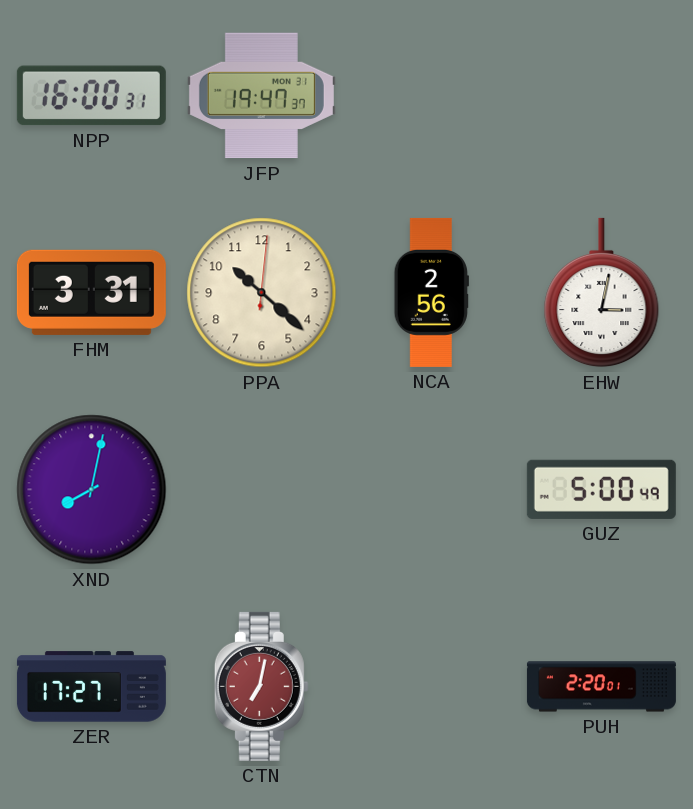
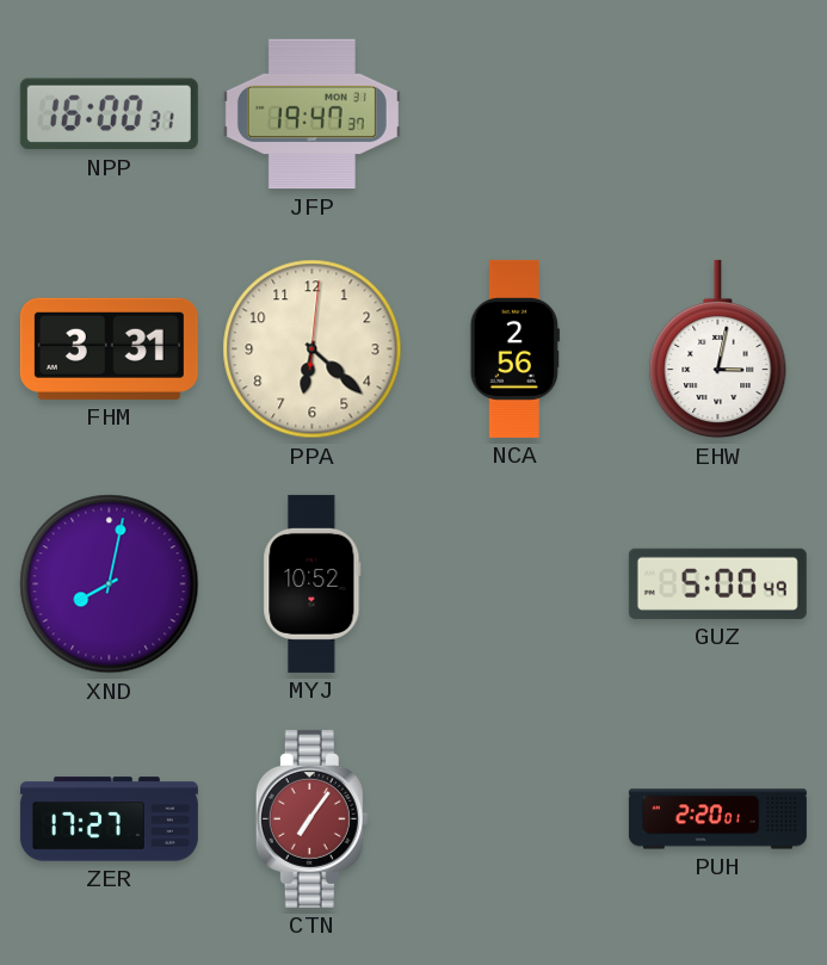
PPA: 10:22 -> 6:22 (313, 349)
MYJ: none -> 10:52 (313, 583)
CTN: 7:02 -> 7:06 (311, 818)
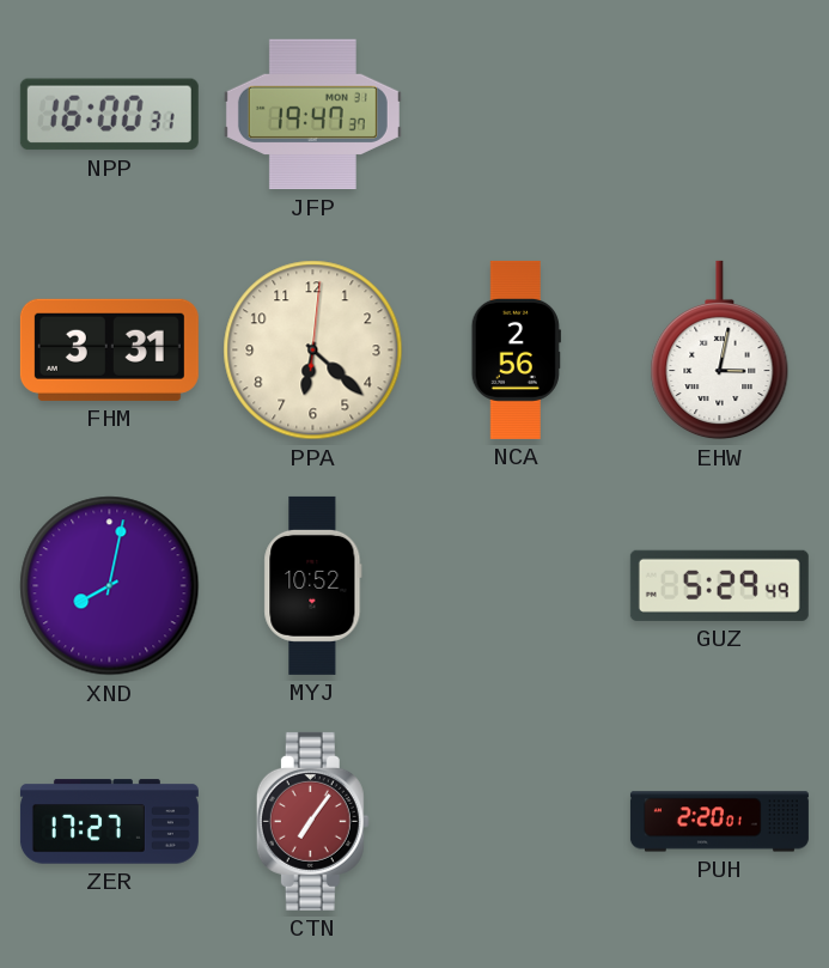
GUZ: 5:00 -> 5:29 (719, 585)
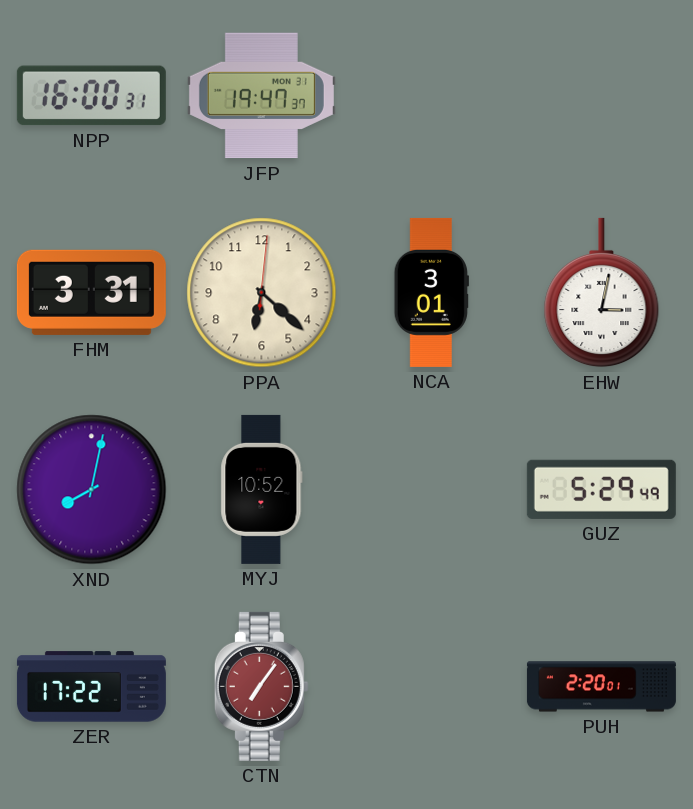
NCA: 2:56 -> 3:01 (431, 292)
ZER: 17:27 -> 17:22 (91, 687)
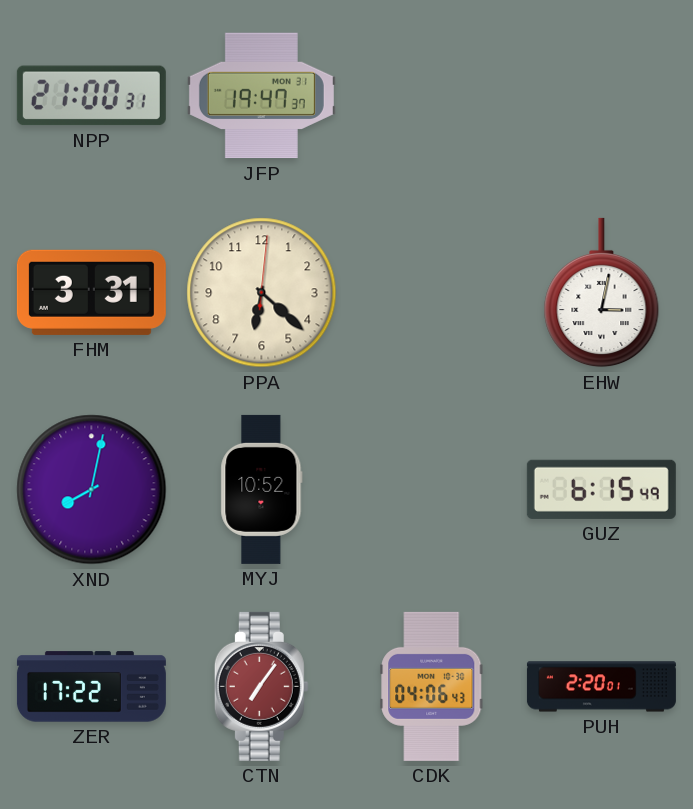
NPP: 16:00 -> 21:00 (91, 96)
NCA: 3:01 -> none (431, 292)
GUZ: 5:29 -> 6:15 (601, 489)
CDK: none -> 04:06 (432, 686)
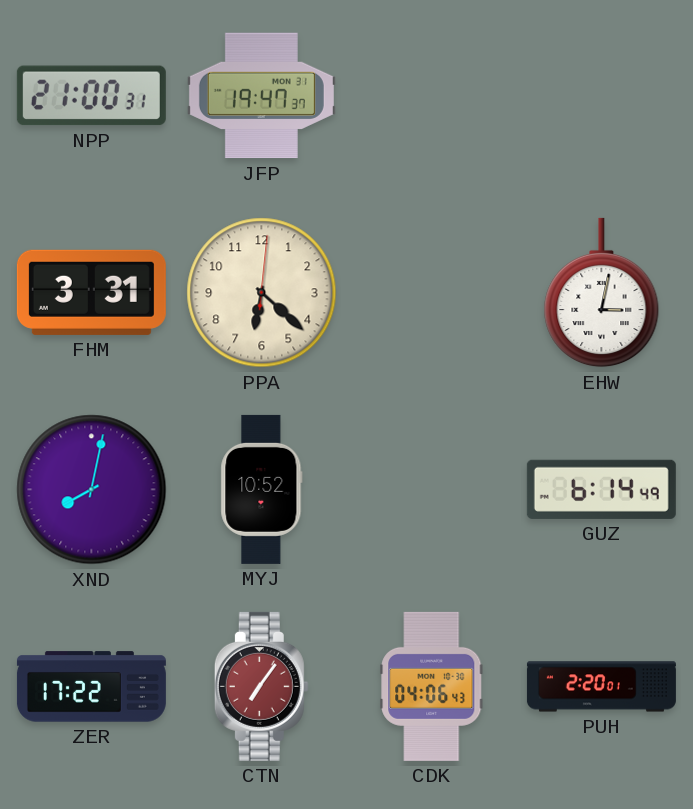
GUZ: 6:15 -> 6:14 (601, 489)
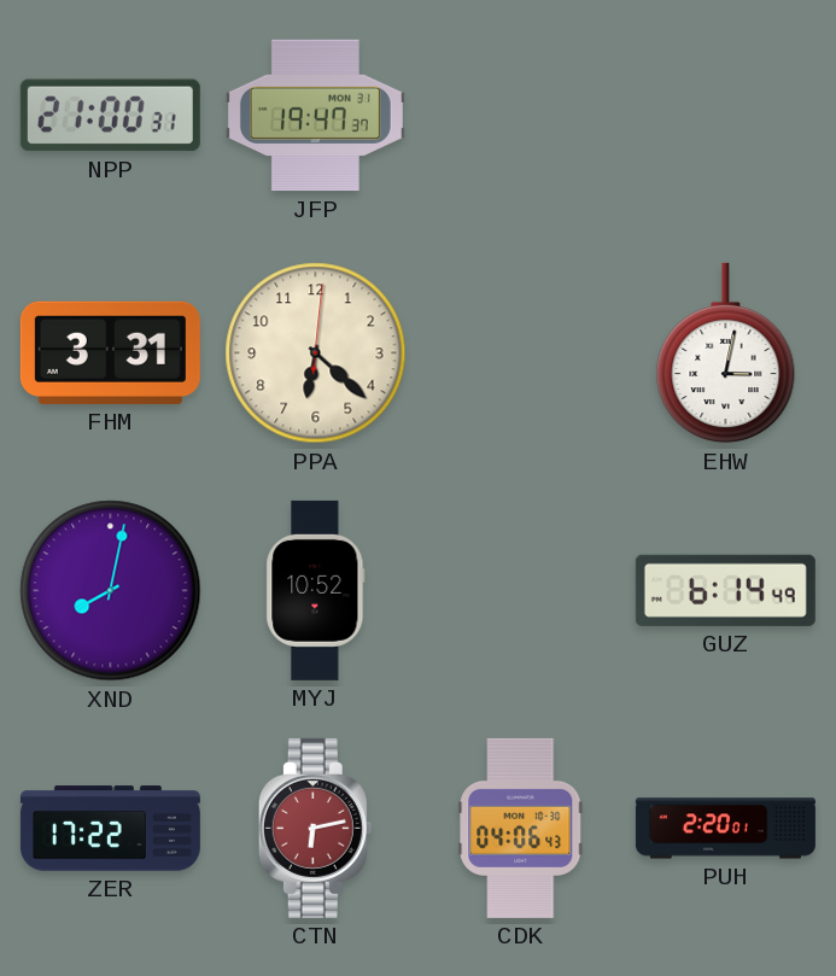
CTN: 7:06 -> 6:13 (315, 828)
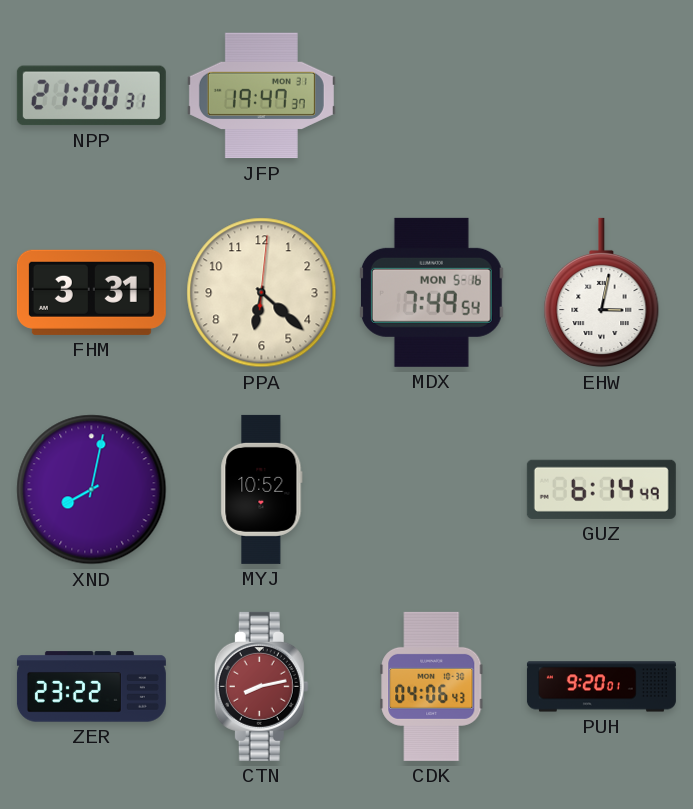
MDX: none -> 7:49 (431, 292)
ZER: 17:22 -> 23:22 (91, 687)
CTN: 6:13 -> 8:13 (261, 686)
PUH: 2:20 -> 9:20 (601, 687)
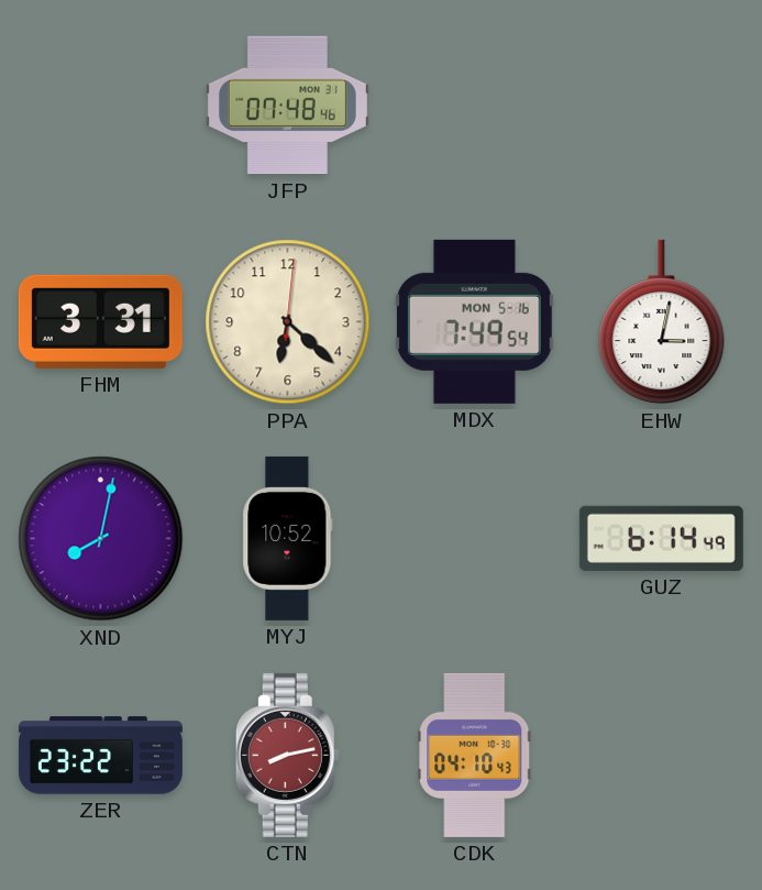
NPP: 21:00 -> none (91, 96)
JFP: 19:47 -> 07:48 (287, 106)
CDK: 04:06 -> 04:10 (475, 755)
PUH: 9:20 -> none (601, 687)
